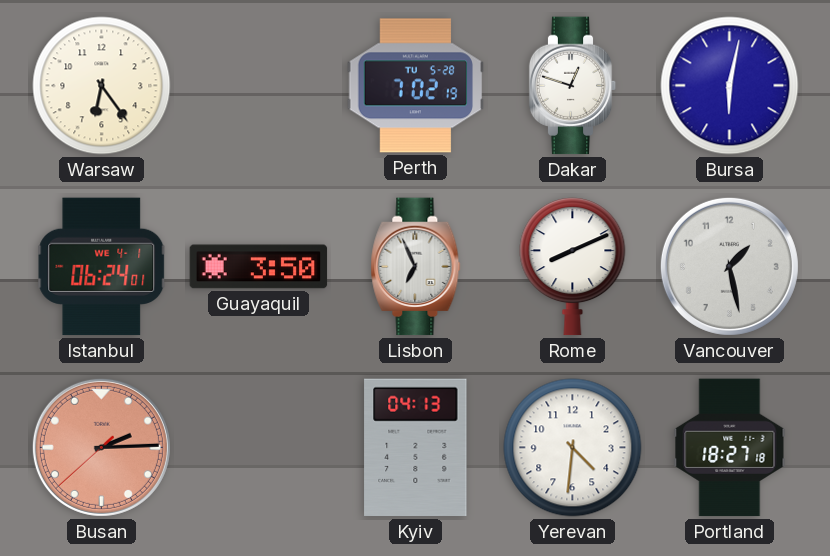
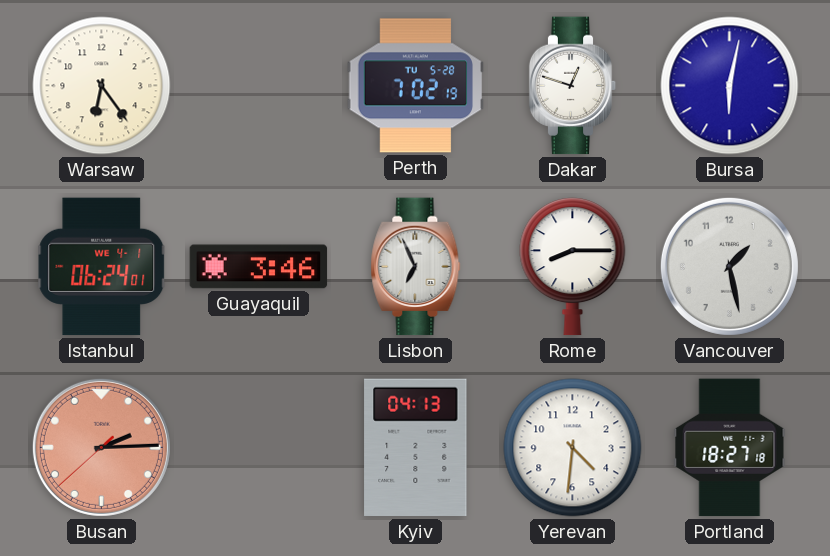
Guayaquil: 3:50 -> 3:46 (259, 267)
Rome: 8:11 -> 8:15 (573, 267)
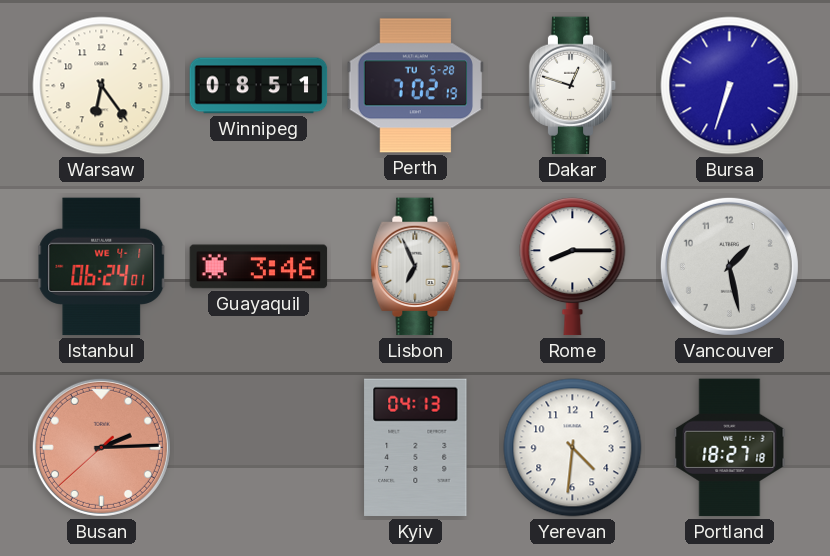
Winnipeg: none -> 08:51 (259, 86)
Bursa: 6:02 -> 6:33 (730, 86)
